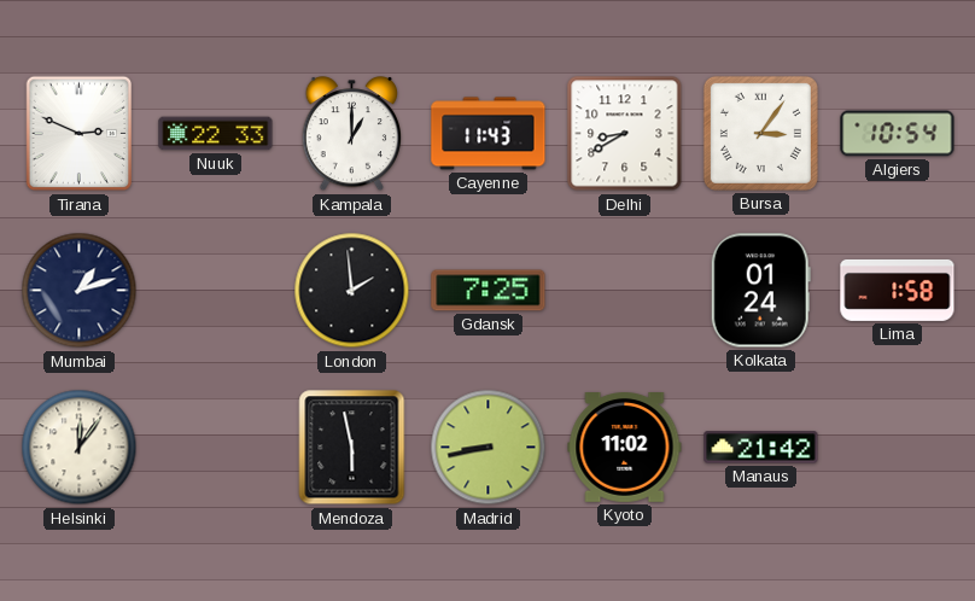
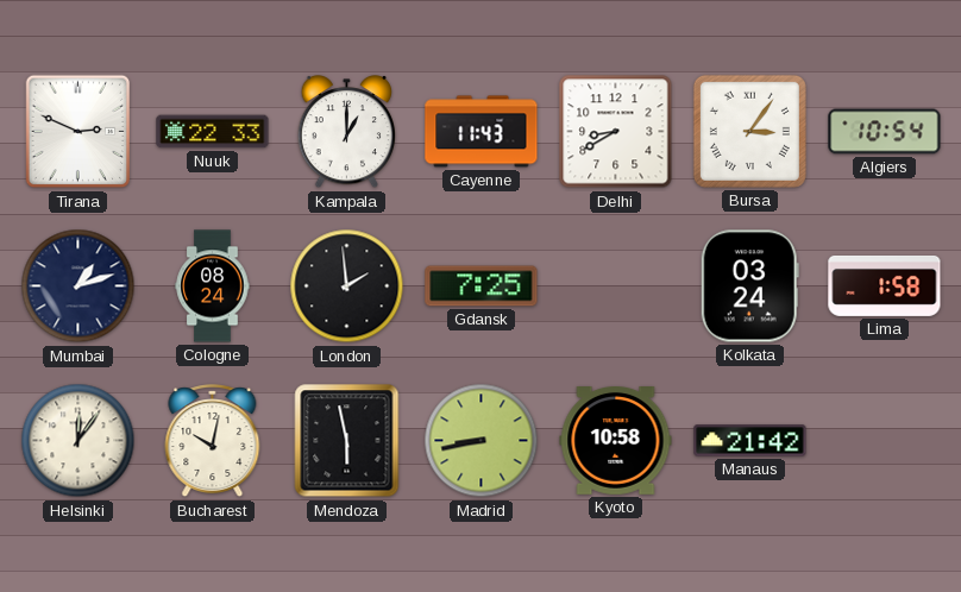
Cologne: none -> 08:24 (213, 286)
Kolkata: 01:24 -> 03:24 (749, 286)
Bucharest: none -> 10:02 (213, 441)
Kyoto: 11:02 -> 10:58 (616, 441)
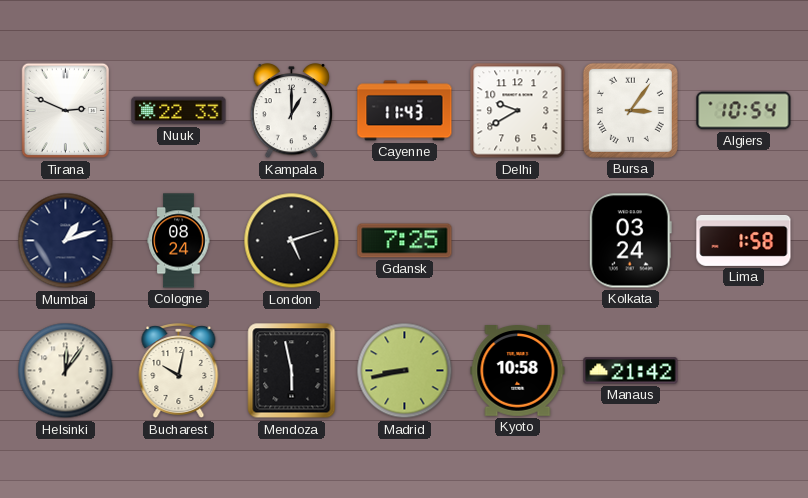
Delhi: 8:40 -> 9:40 (518, 111)
London: 1:59 -> 5:12 (292, 241)
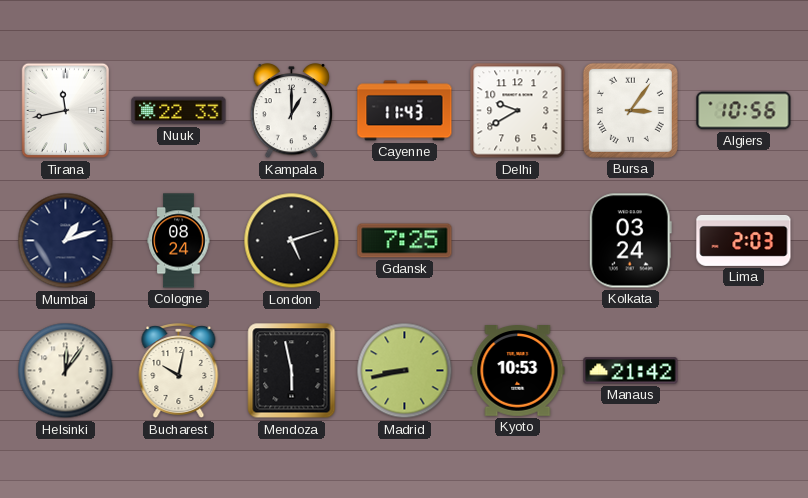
Tirana: 2:49 -> 11:43 (66, 111)
Algiers: 10:54 -> 10:56 (744, 111)
Lima: 1:58 -> 2:03 (744, 240)
Kyoto: 10:58 -> 10:53 (518, 371)
